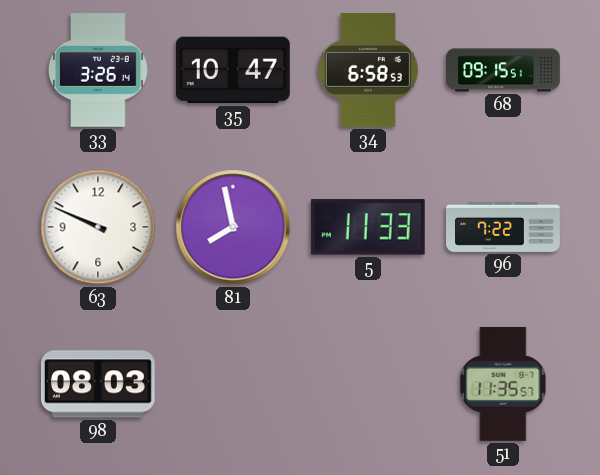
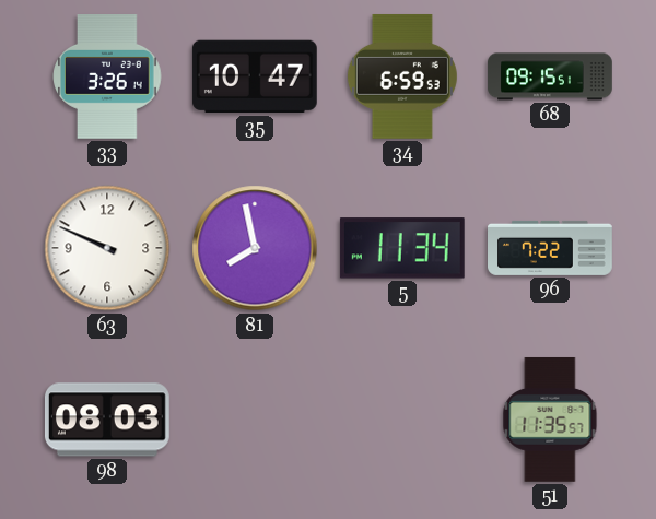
34: 6:58 -> 6:59 (402, 76)
5: 11:33 -> 11:34 (402, 248)
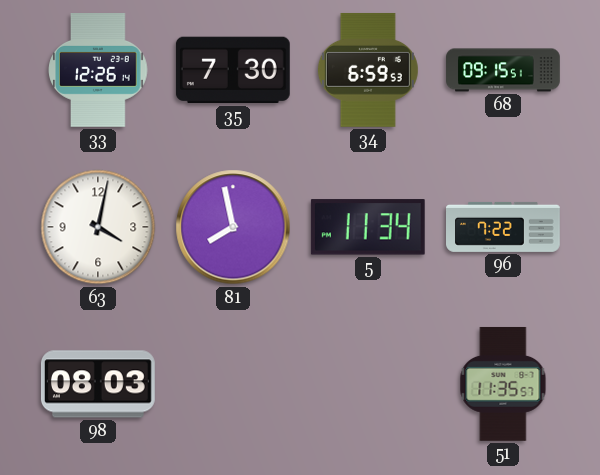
33: 3:26 -> 12:26 (98, 71)
35: 10:47 -> 7:30 (233, 70)
63: 9:49 -> 4:02 (98, 227)
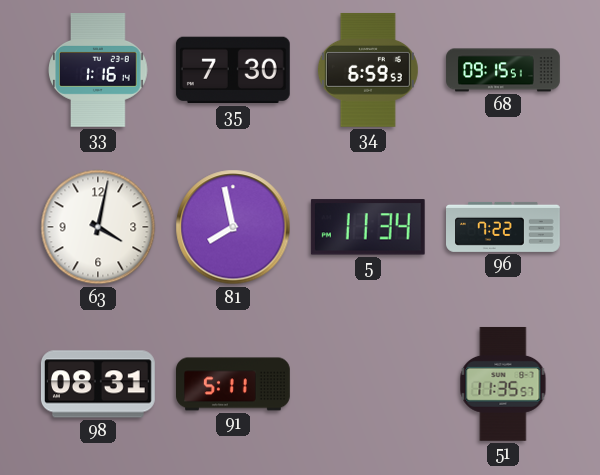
33: 12:26 -> 1:16 (98, 71)
98: 08:03 -> 08:31 (98, 384)
91: none -> 5:11 (234, 384)
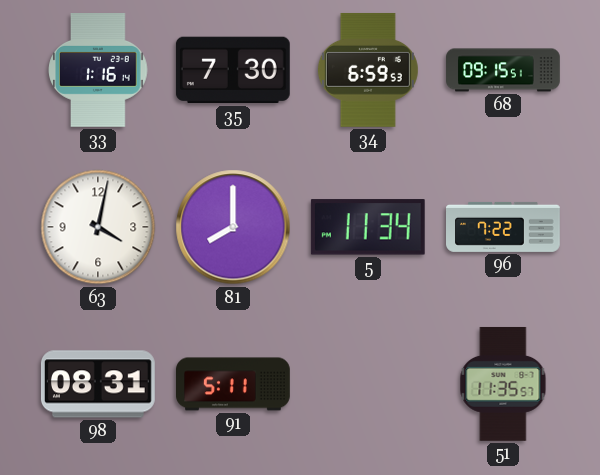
81: 7:58 -> 8:00 (233, 227)
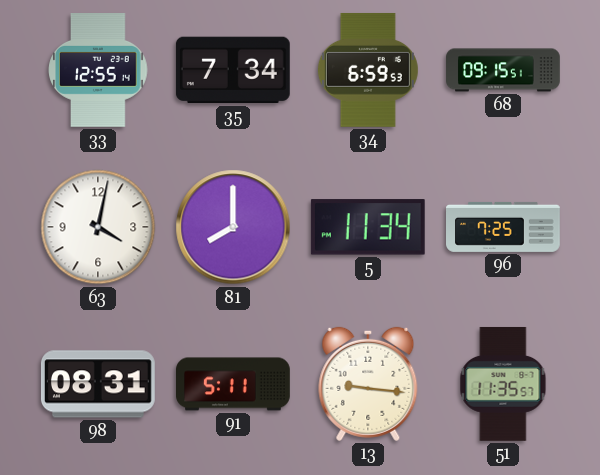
33: 1:16 -> 12:55 (98, 71)
35: 7:30 -> 7:34 (233, 70)
96: 7:22 -> 7:25 (504, 227)
13: none -> 9:16 (368, 384)
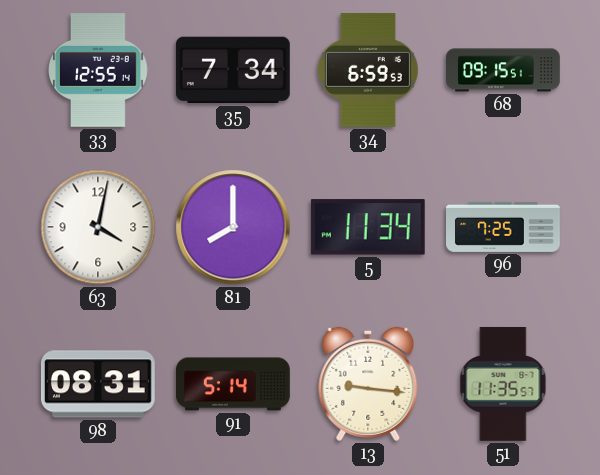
91: 5:11 -> 5:14 (234, 384)
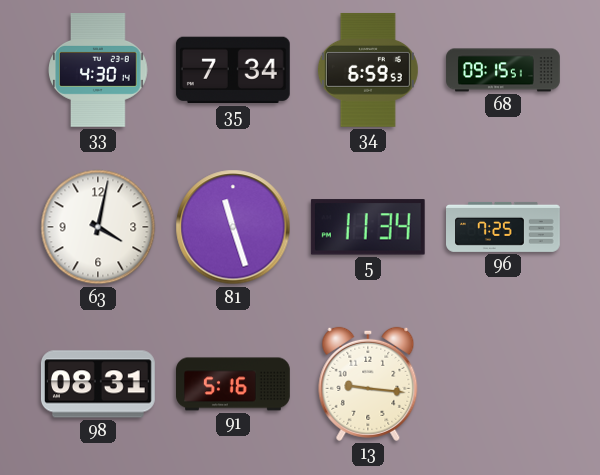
33: 12:55 -> 4:30 (98, 71)
81: 8:00 -> 11:27 (233, 227)
91: 5:14 -> 5:16 (234, 384)
51: 11:35 -> none (503, 384)
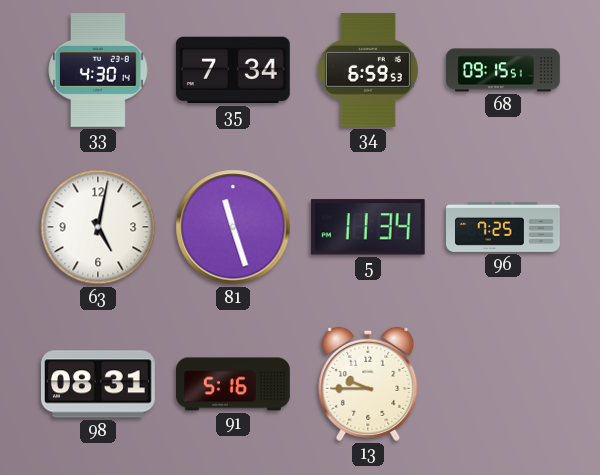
63: 4:02 -> 5:02 (98, 227)
13: 9:16 -> 9:45 (368, 384)
